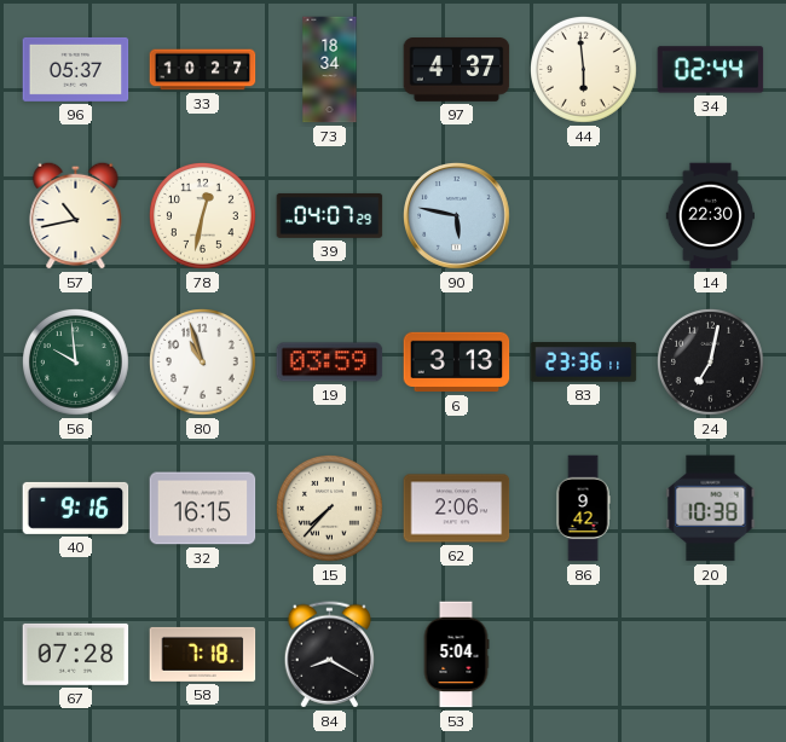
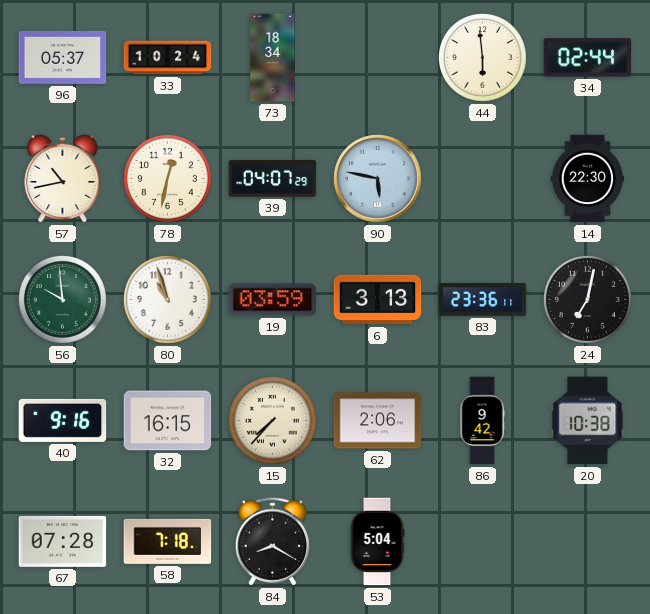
33: 10:27 -> 10:24 (168, 58)
97: 4:37 -> none (457, 70)
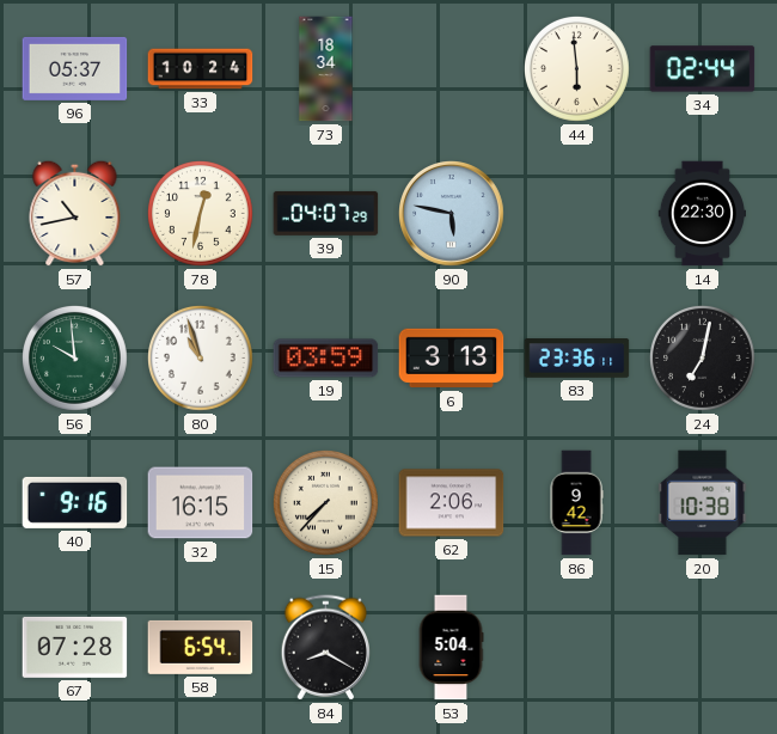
58: 7:18 -> 6:54 (201, 647)
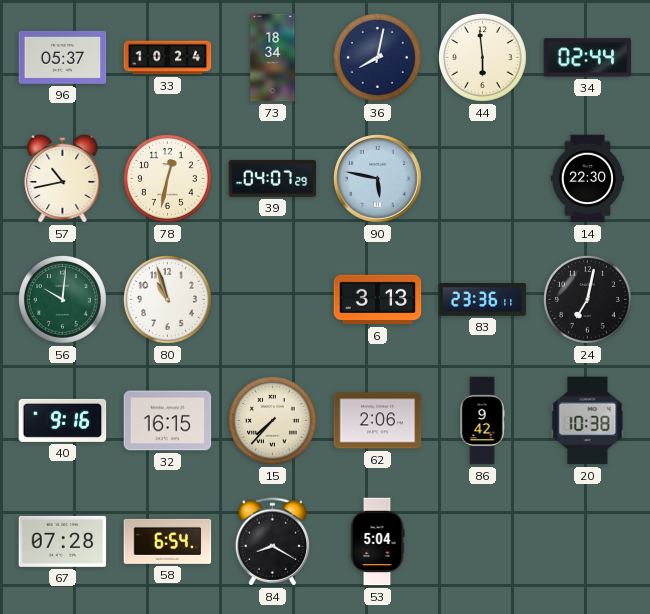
36: none -> 8:02 (378, 58)
56: 9:59 -> 10:01 (63, 300)
19: 03:59 -> none (326, 359)
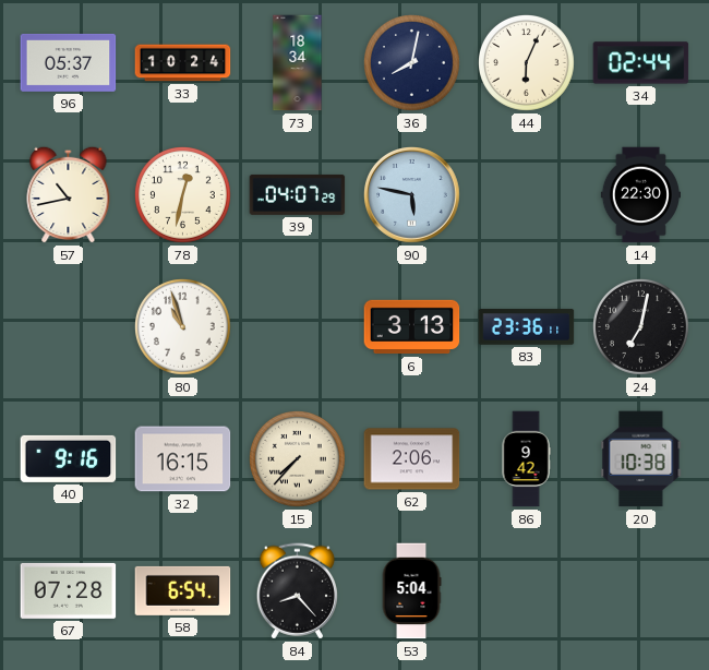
44: 5:59 -> 6:04 (527, 63)
56: 10:01 -> none (63, 300)
84: 8:20 -> 8:23 (297, 591)
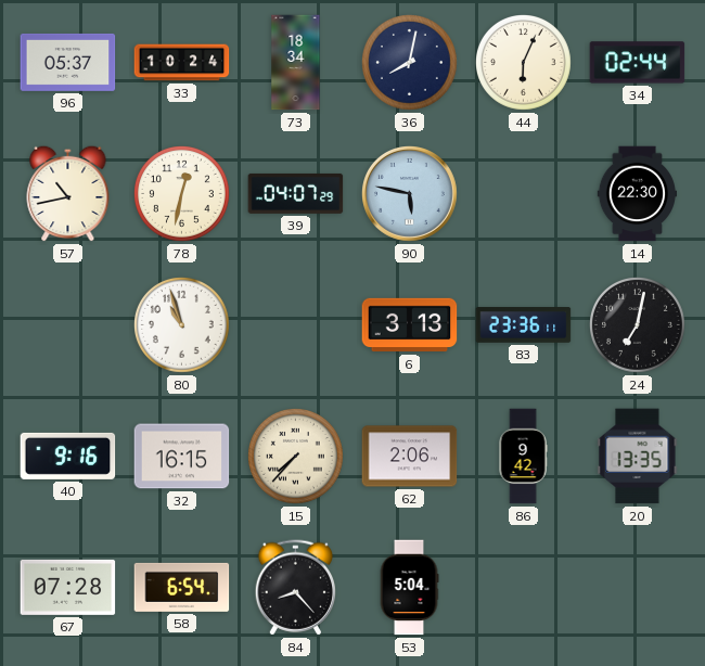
20: 10:38 -> 13:35 (638, 457)
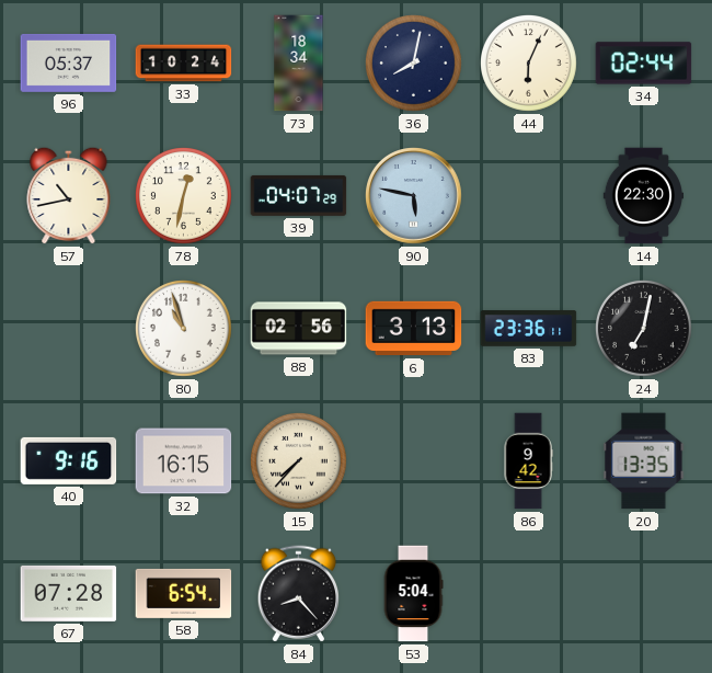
88: none -> 02:56 (299, 329)
62: 2:06 -> none (410, 457)
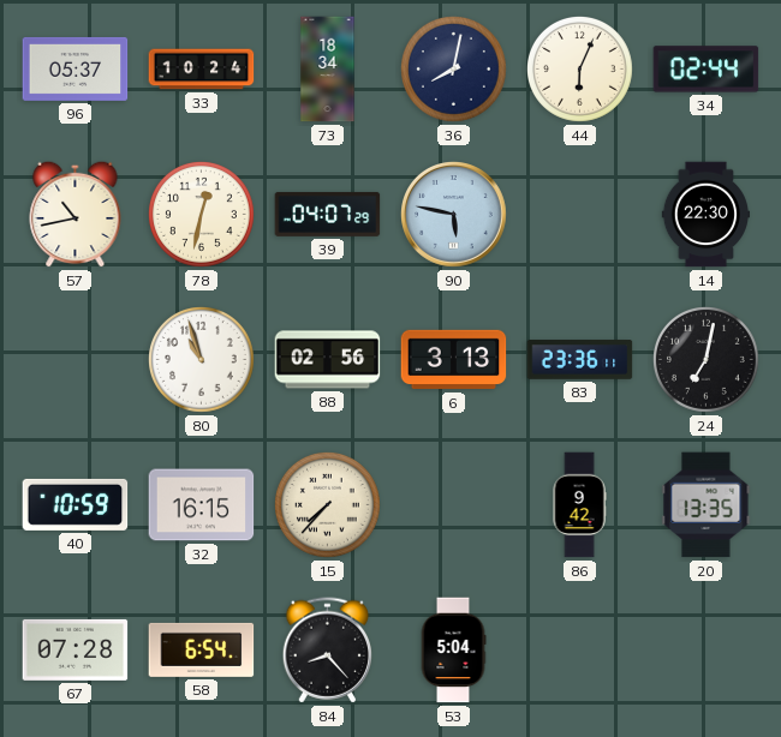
40: 9:16 -> 10:59 (76, 504)
